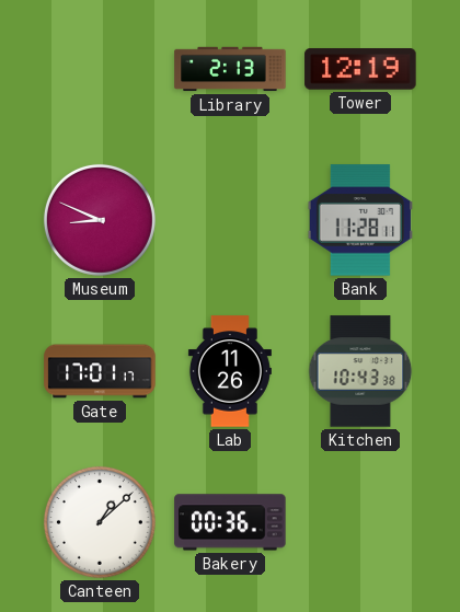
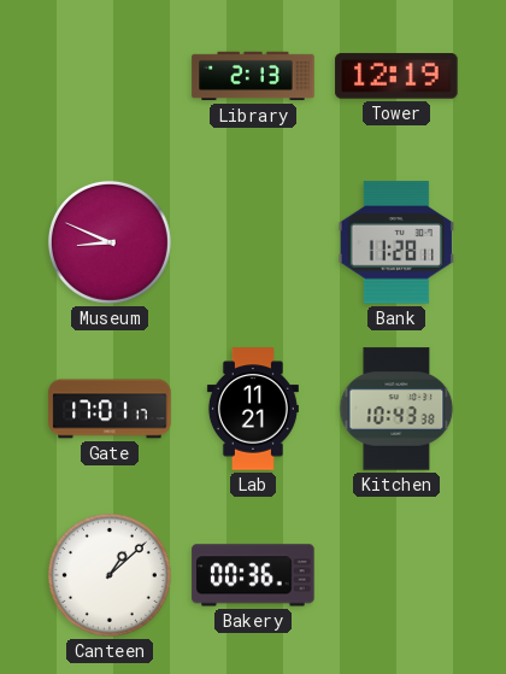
Lab: 11:26 -> 11:21 (253, 409)
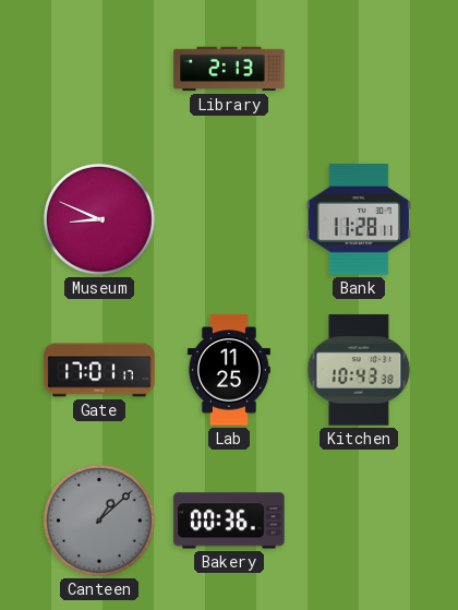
Tower: 12:19 -> none (396, 76)
Lab: 11:21 -> 11:25 (229, 370)
Canteen dial: white -> grey (99, 521)
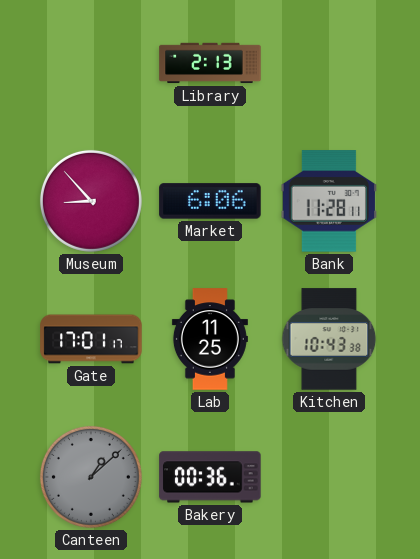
Museum: 8:49 -> 8:53 (91, 201)
Market: none -> 6:06 (210, 201)
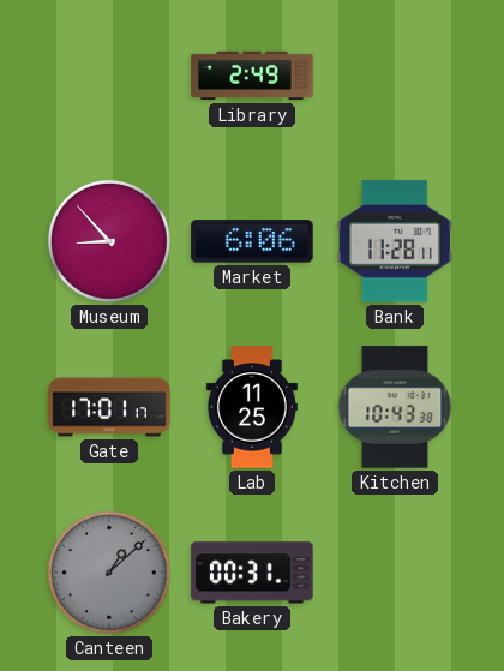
Library: 2:13 -> 2:49 (252, 76)
Bakery: 00:36 -> 00:31 (252, 573)
